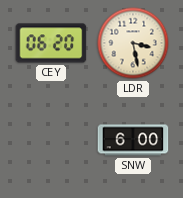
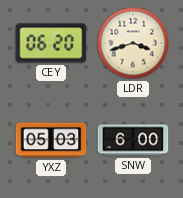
LDR: 3:28 -> 3:42 (133, 43)
YXZ: none -> 05:03 (51, 140)
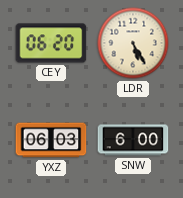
LDR: 3:42 -> 5:25 (133, 43)
YXZ: 05:03 -> 06:03 (51, 140)
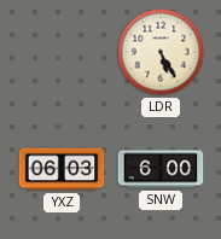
CEY: 06:20 -> none (51, 43)
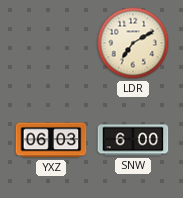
LDR: 5:25 -> 7:10 (133, 43)
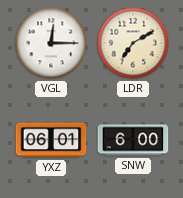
VGL: none -> 12:15 (51, 43)
YXZ: 06:03 -> 06:01 (51, 140)
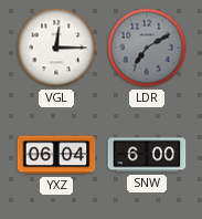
LDR dial: cream -> grey (147, 48)
YXZ: 06:01 -> 06:04 (56, 155)
